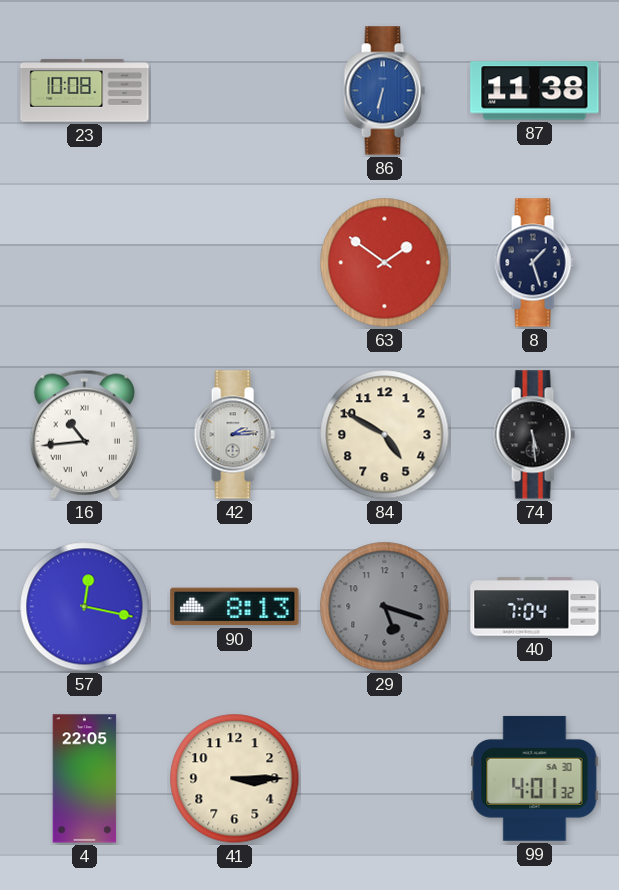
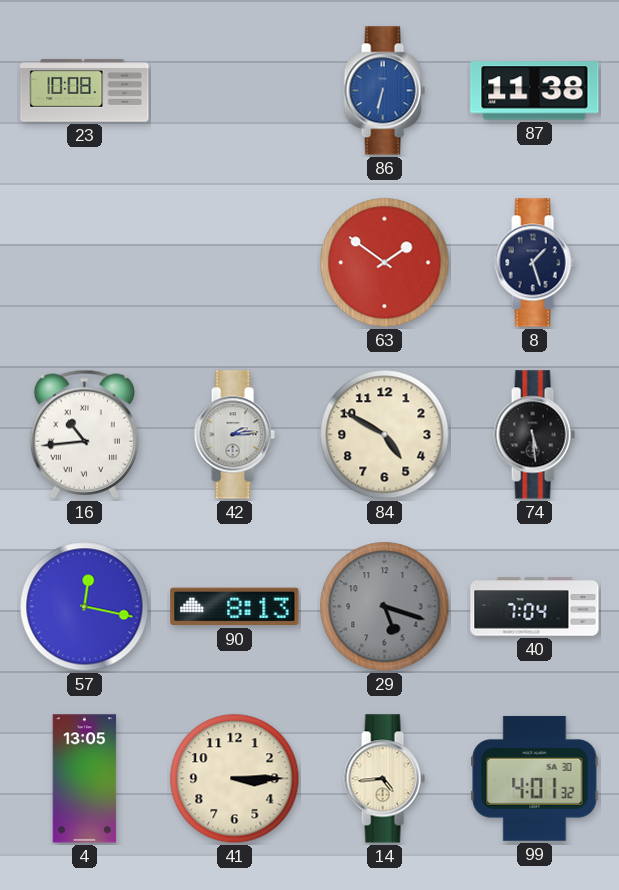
4: 22:05 -> 13:05 (85, 779)
14: none -> 4:44 (384, 779)
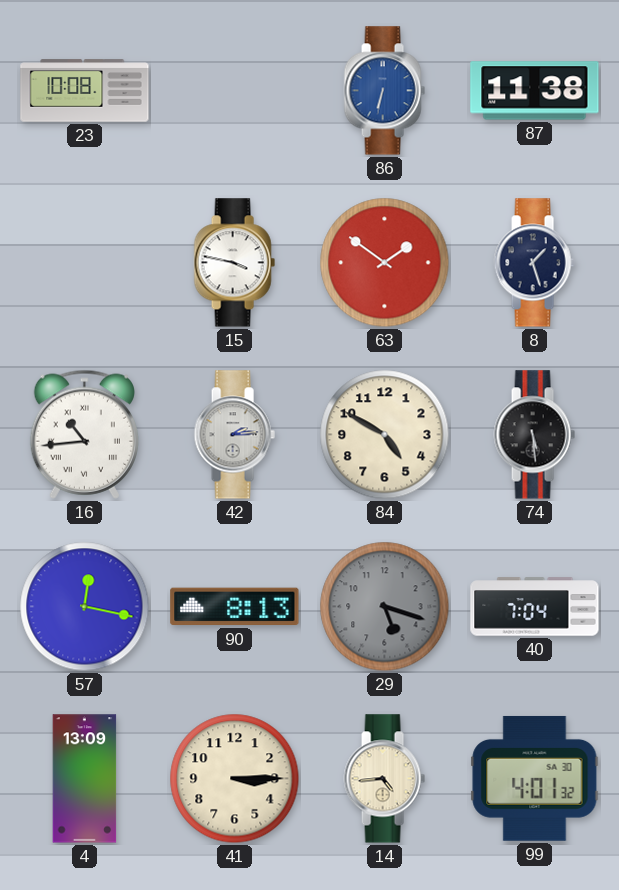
15: none -> 3:47 (234, 263)
4: 13:05 -> 13:09 (85, 779)
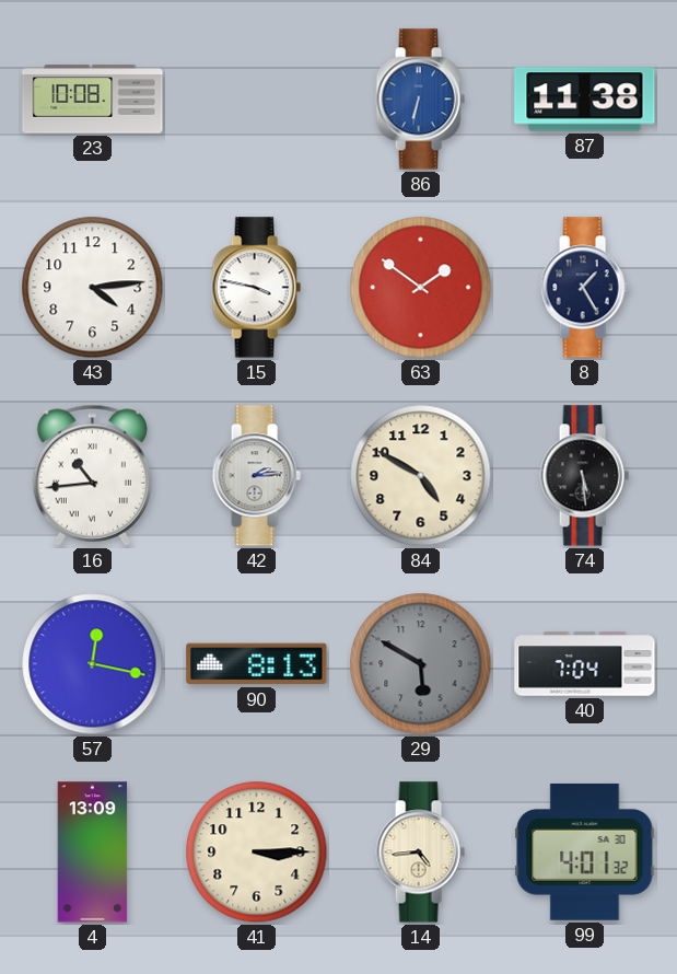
43: none -> 4:14 (93, 288)
8: 1:27 -> 1:25 (584, 288)
29: 5:18 -> 5:50 (421, 664)
